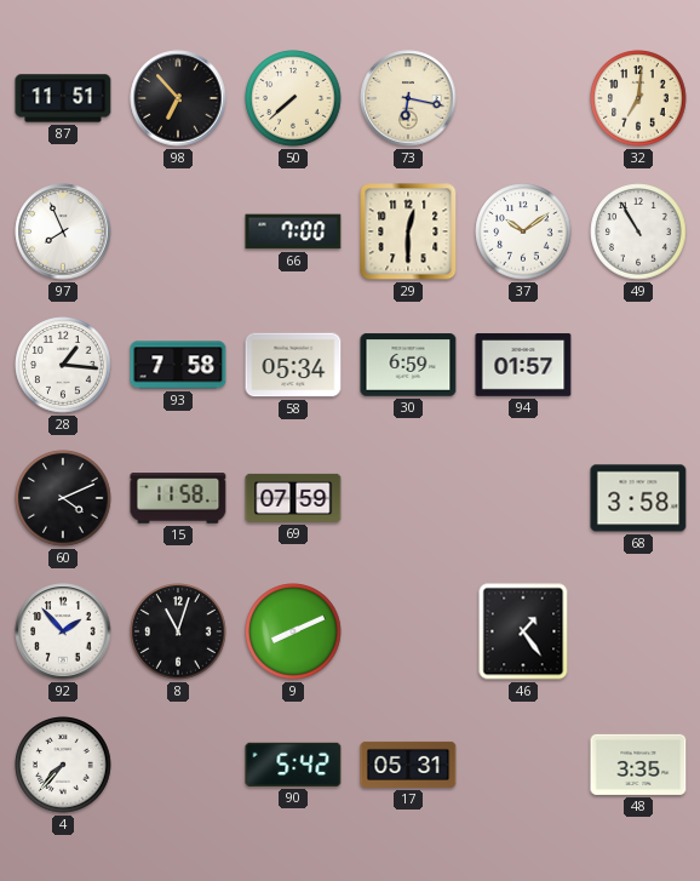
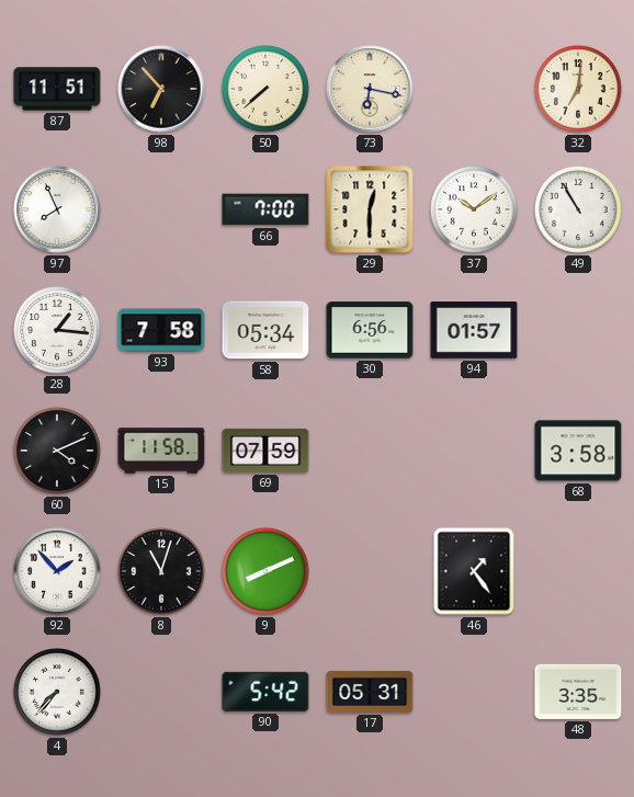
30: 6:59 -> 6:56 (370, 330)
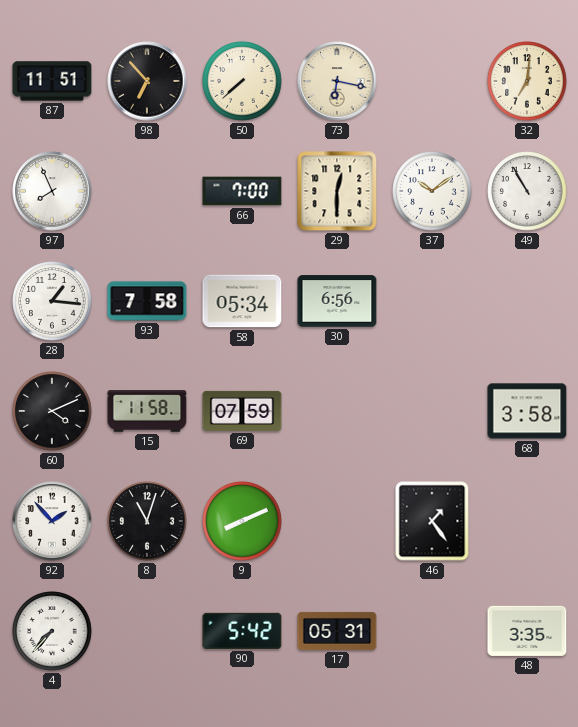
94: 01:57 -> none (474, 330)
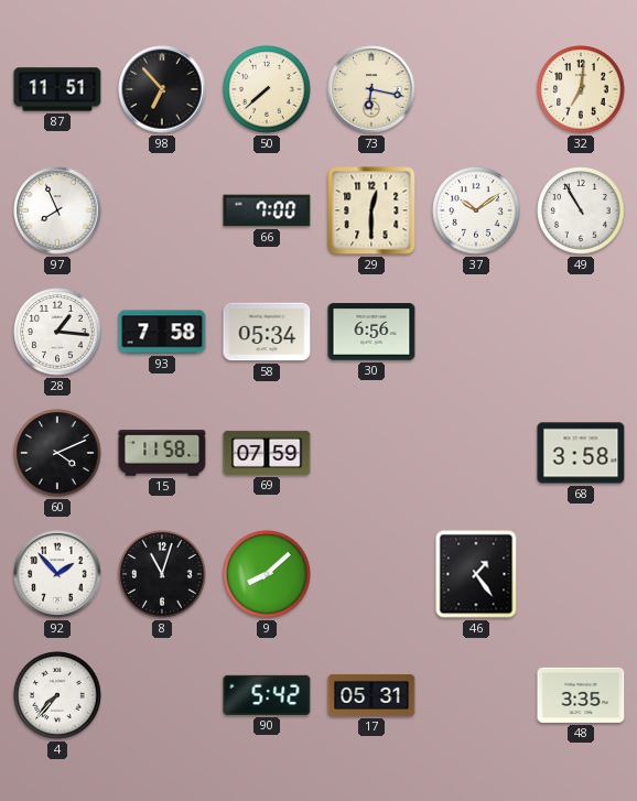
9: 8:11 -> 8:08 (267, 574)
